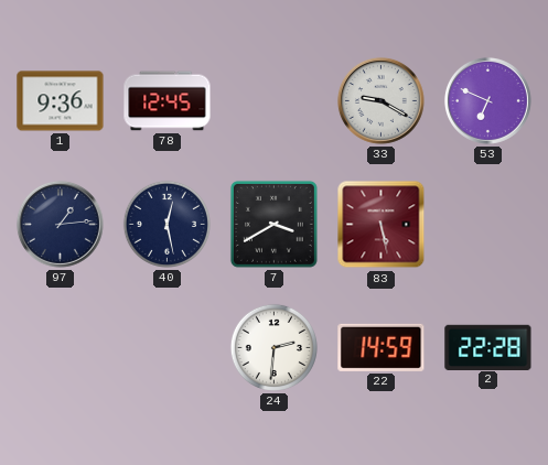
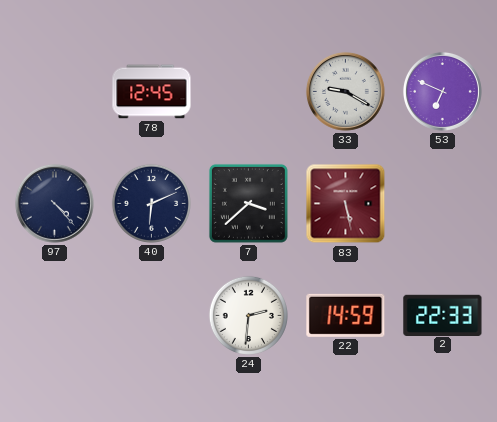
1: 9:36 -> none (61, 101)
97: 1:14 -> 4:23 (54, 203)
40: 12:28 -> 6:11 (151, 203)
7: 3:40 -> 3:38 (248, 203)
2: 22:28 -> 22:33 (443, 315)
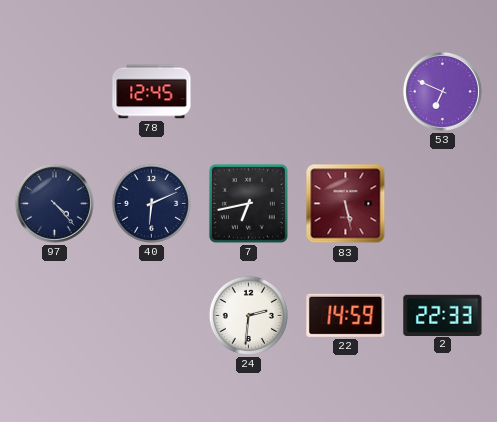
33: 9:20 -> none (345, 91)
7: 3:38 -> 6:43 (248, 203)
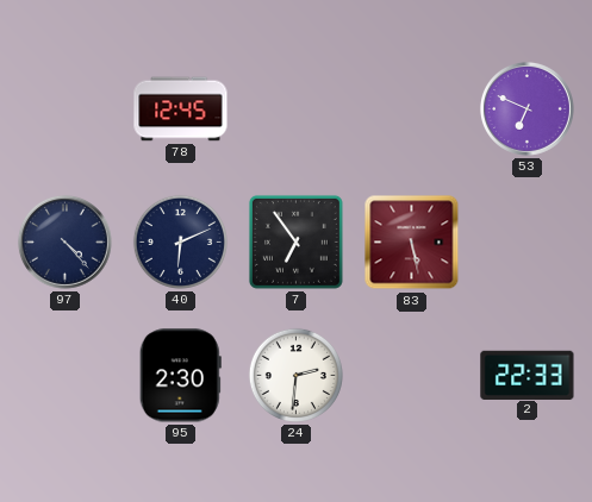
7: 6:43 -> 6:54 (295, 241)
95: none -> 2:30 (180, 376)
22: 14:59 -> none (346, 315)
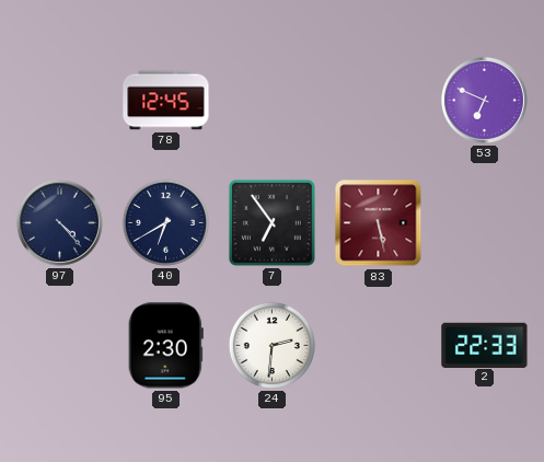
40: 6:11 -> 6:40 (165, 222)
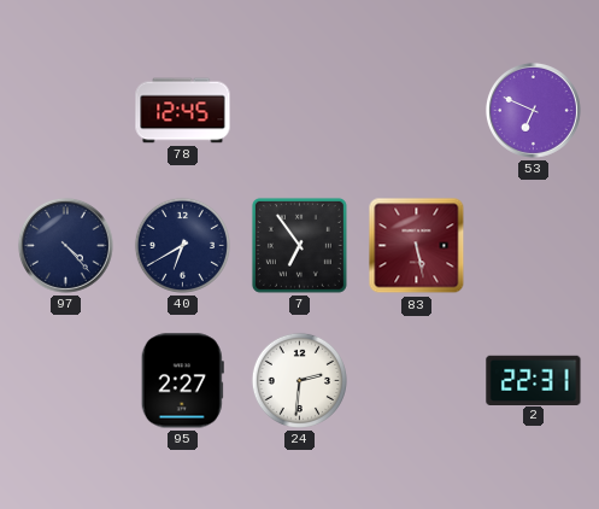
95: 2:30 -> 2:27 (182, 381)
2: 22:33 -> 22:31 (534, 380)
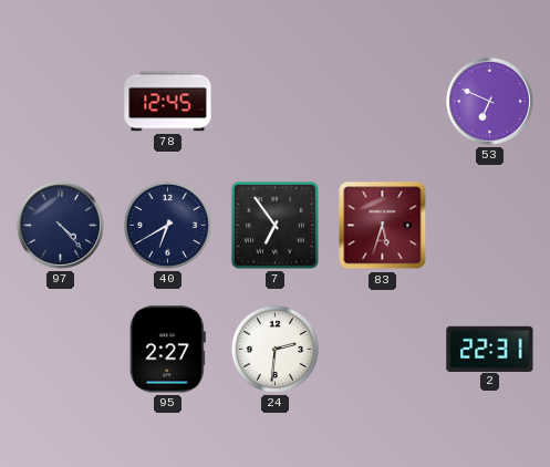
83: 5:28 -> 5:33 (383, 226)
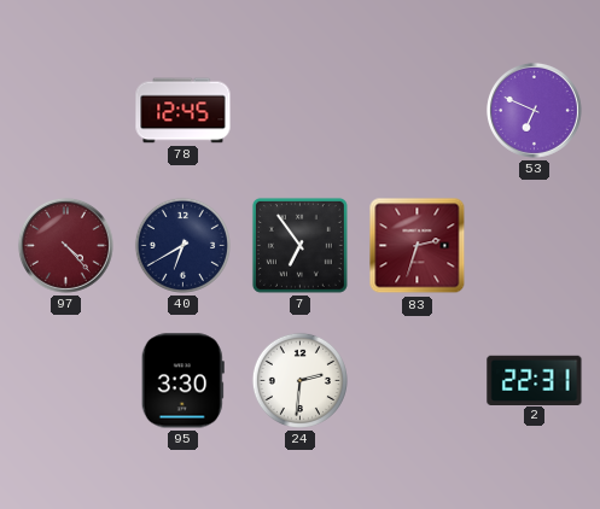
97 dial: navy -> burgundy (65, 245)
83: 5:33 -> 2:33 (418, 246)
95: 2:27 -> 3:30 (182, 381)
